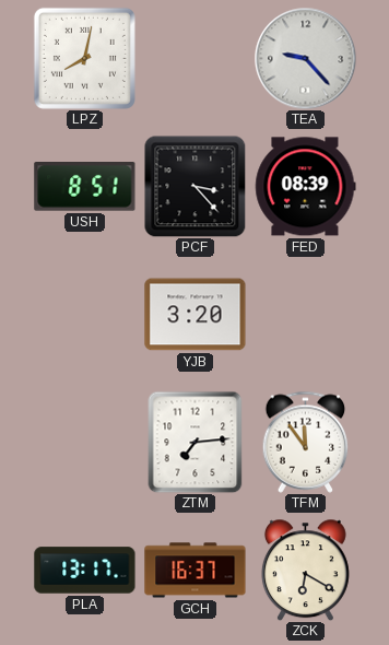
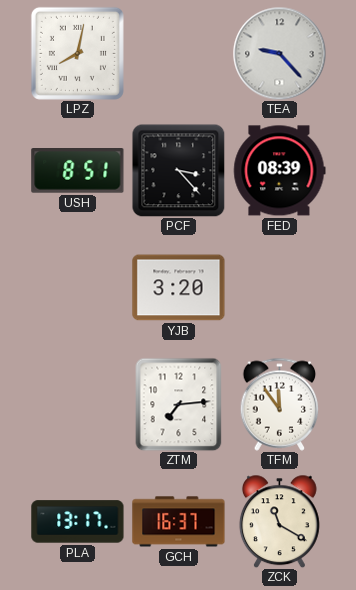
ZCK: 6:20 -> 11:20 (279, 521)
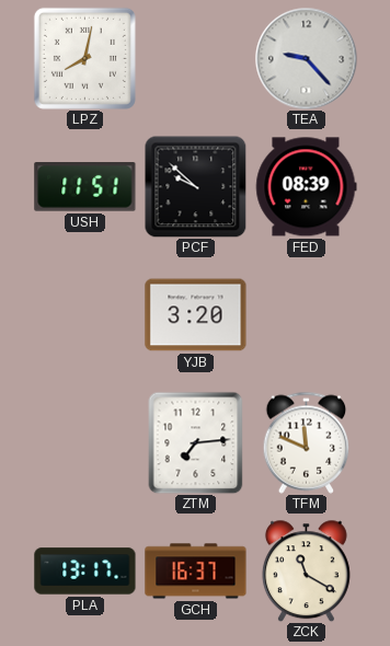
USH: 8:51 -> 11:51 (85, 187)
PCF: 3:23 -> 9:52 (195, 187)
TFM: 11:54 -> 11:49 (307, 442)
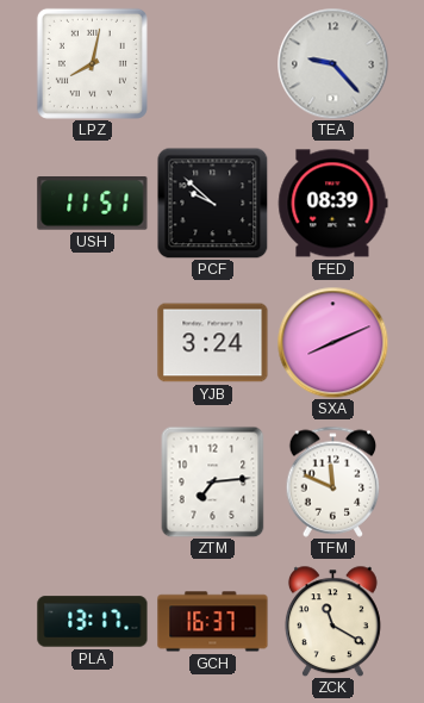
YJB: 3:20 -> 3:24 (213, 343)
SXA: none -> 8:11 (332, 342)
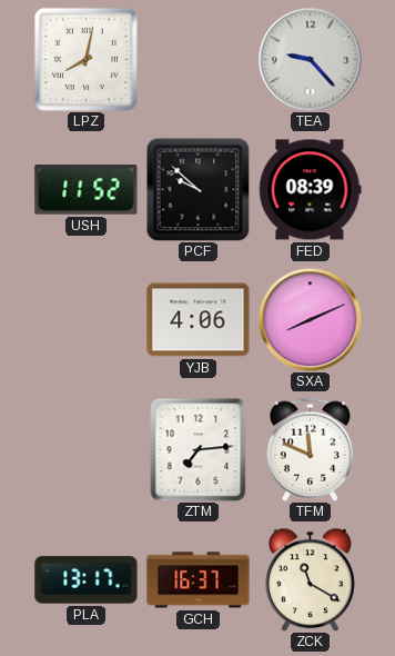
USH: 11:51 -> 11:52 (87, 190)
YJB: 3:24 -> 4:06 (199, 320)
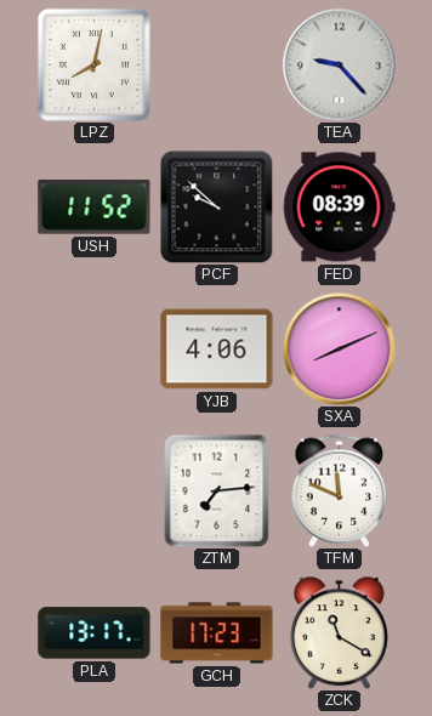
GCH: 16:37 -> 17:23 (217, 633)
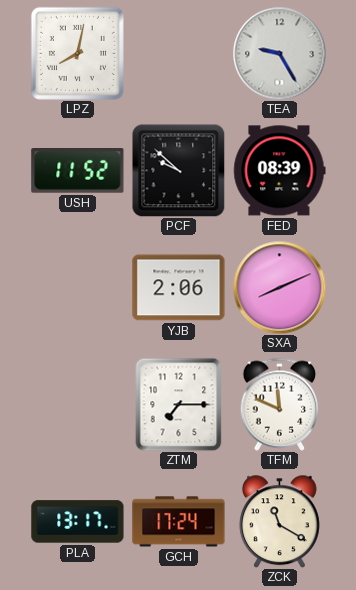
TEA: 9:23 -> 9:25 (279, 53)
YJB: 4:06 -> 2:06 (179, 288)
ZTM: 7:14 -> 7:15 (179, 404)
GCH: 17:23 -> 17:24 (179, 522)
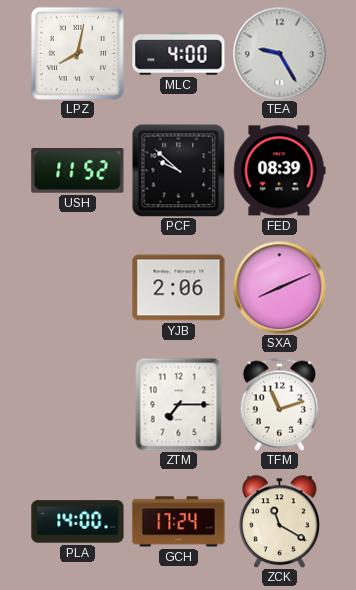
MLC: none -> 4:00 (179, 54)
TFM: 11:49 -> 11:12 (280, 404)
PLA: 13:17 -> 14:00 (78, 522)
